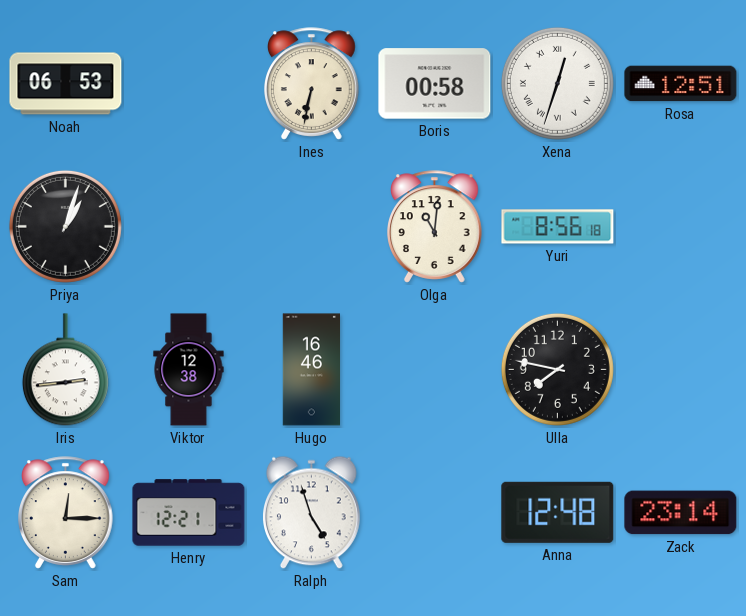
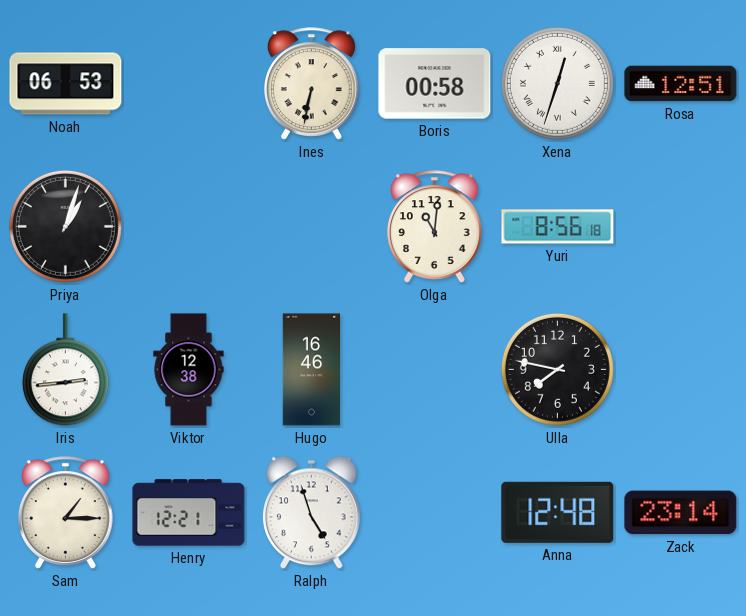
Sam: 12:15 -> 1:15 (66, 513)
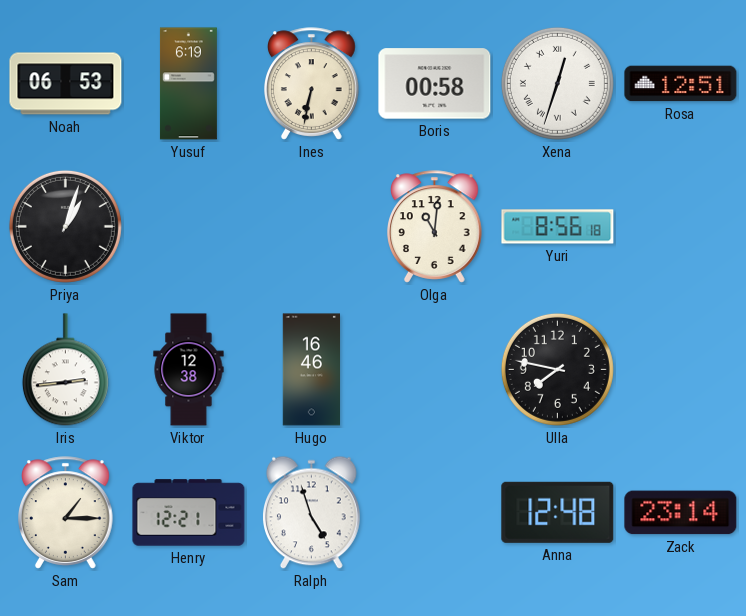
Yusuf: none -> 6:19 (188, 84)
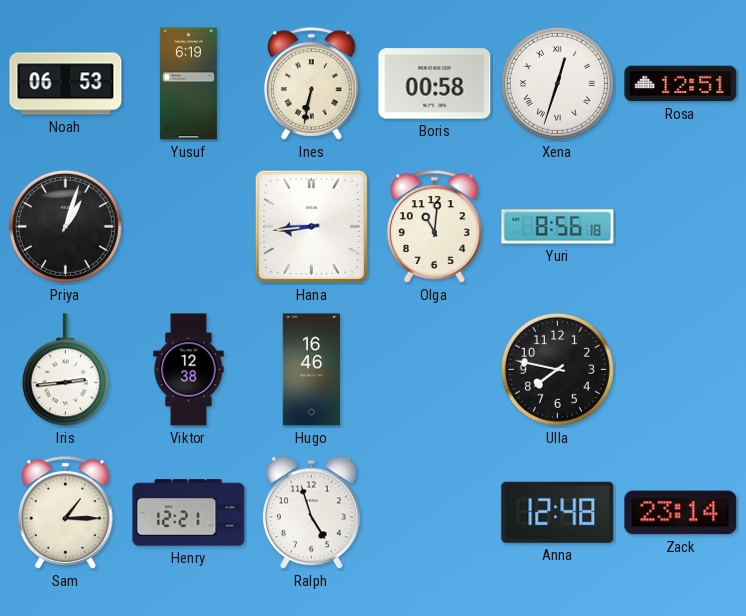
Hana: none -> 8:44 (311, 226)
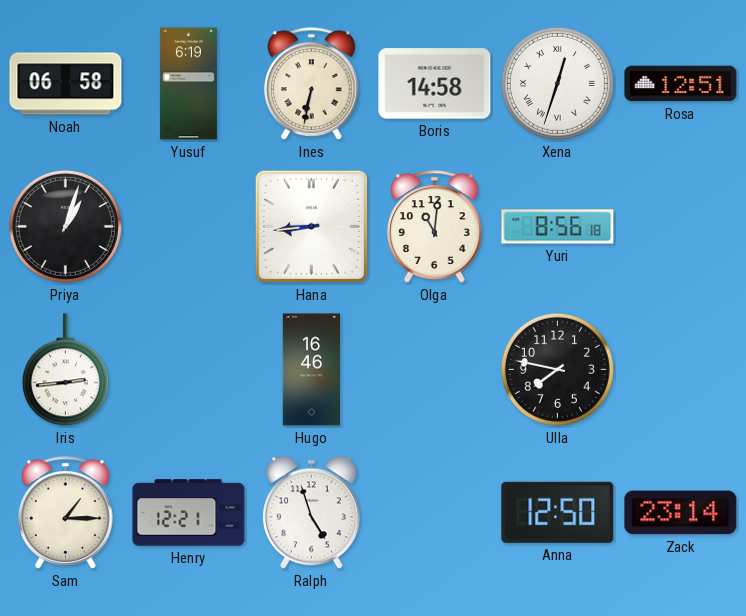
Noah: 06:53 -> 06:58 (66, 84)
Boris: 00:58 -> 14:58 (435, 84)
Viktor: 12:38 -> none (189, 370)
Anna: 12:48 -> 12:50 (558, 512)
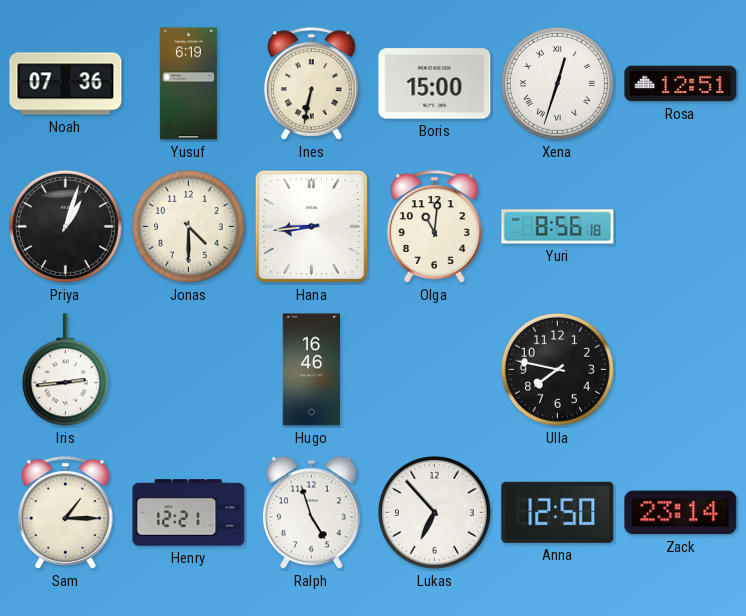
Noah: 06:58 -> 07:36 (66, 84)
Boris: 14:58 -> 15:00 (435, 84)
Jonas: none -> 4:30 (188, 226)
Lukas: none -> 6:53 (434, 512)
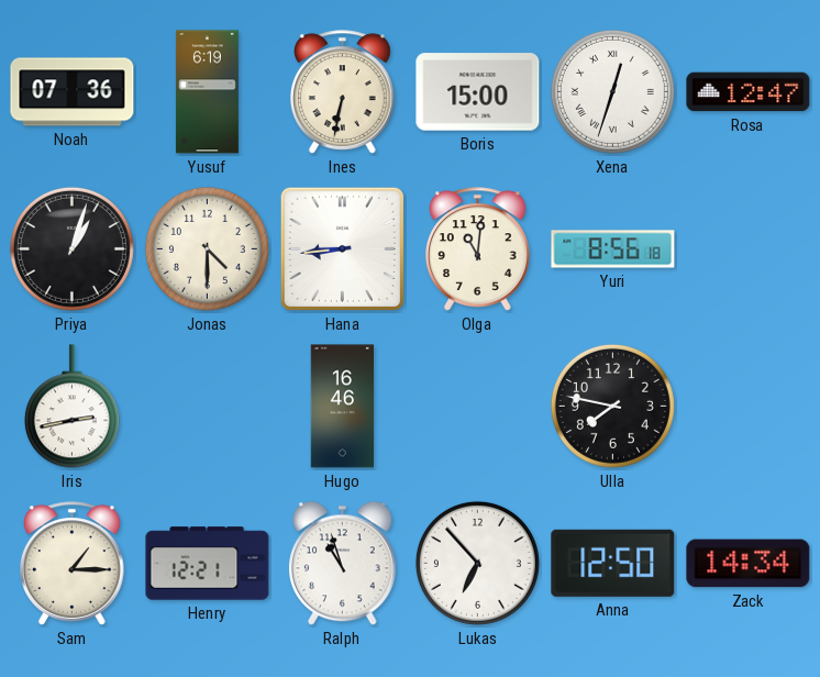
Rosa: 12:51 -> 12:47 (749, 92)
Iris: 2:44 -> 2:43 (71, 407)
Ralph: 4:57 -> 10:57 (343, 564)
Zack: 23:14 -> 14:34 (749, 564)
